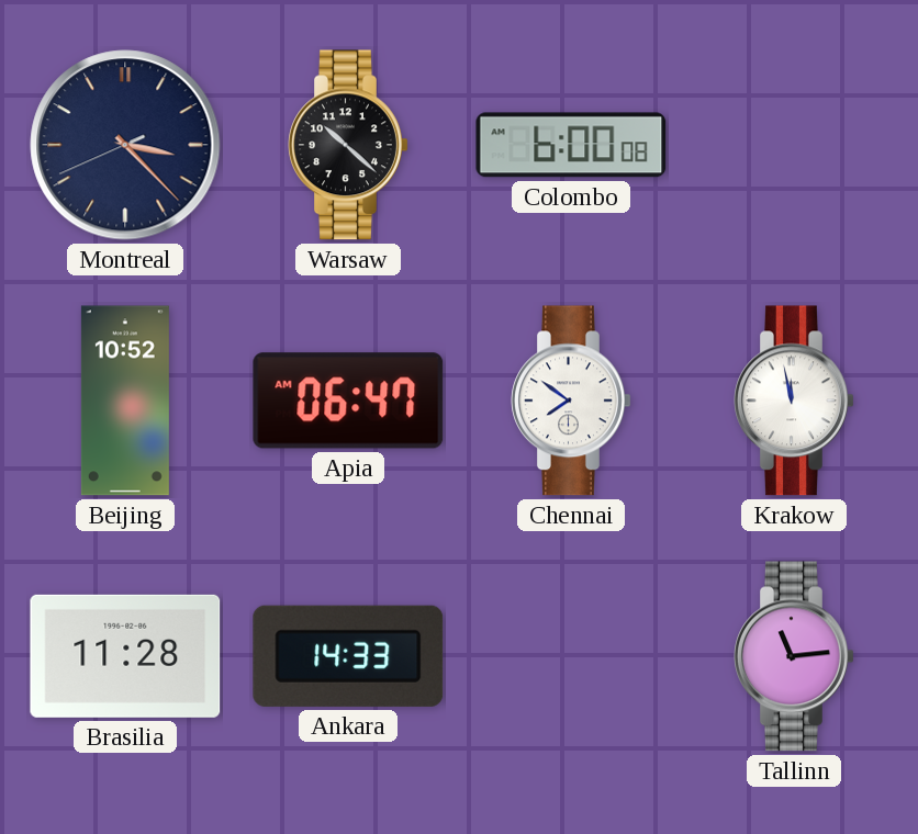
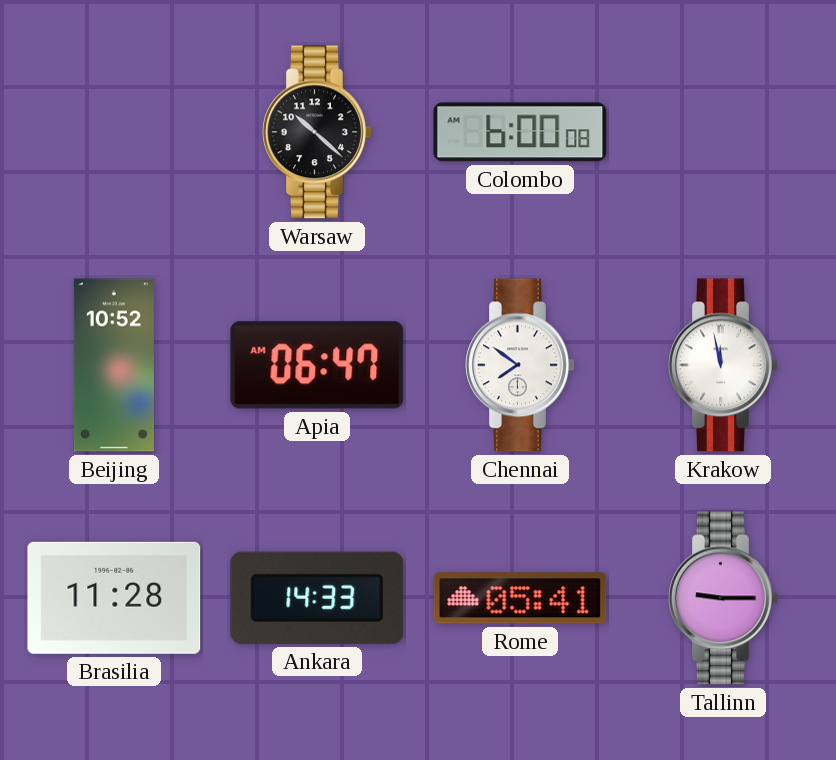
Montreal: 3:22 -> none (125, 145)
Rome: none -> 05:41 (520, 598)
Tallinn: 11:14 -> 9:15 (723, 598)
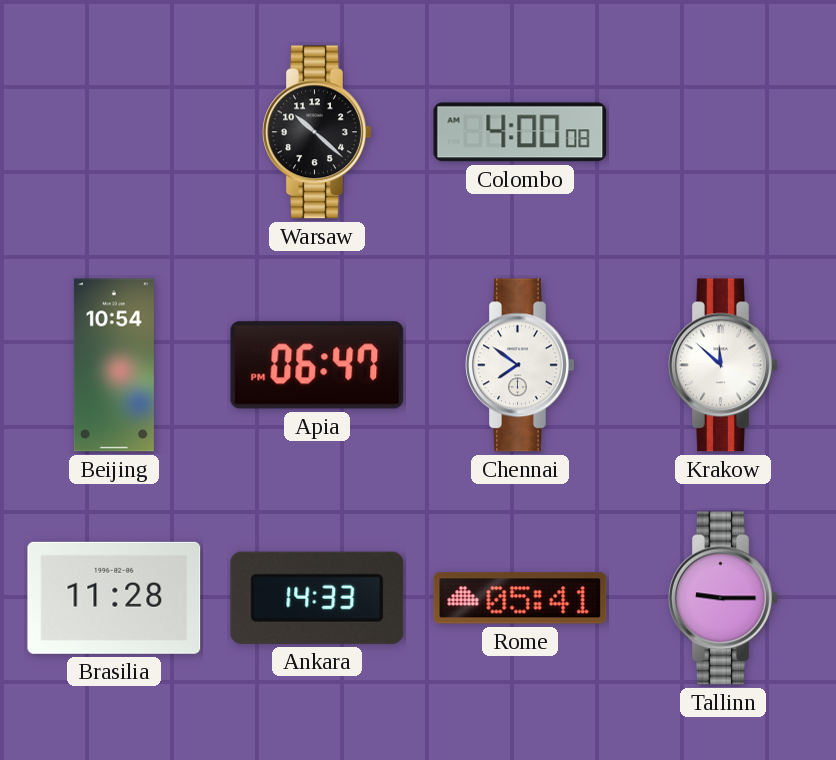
Colombo: 6:00 -> 4:00 (520, 132)
Beijing: 10:52 -> 10:54 (114, 365)
Apia: 06:47 AM -> 06:47 PM (317, 365)
Krakow: 11:58 -> 11:52 (723, 365)
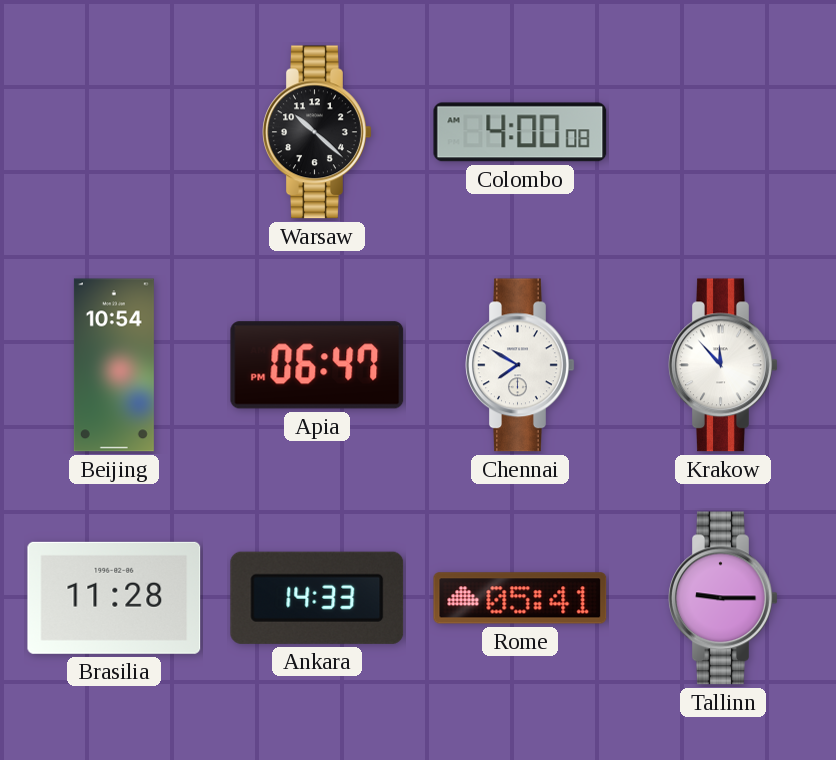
Chennai: 7:51 -> 7:50 (520, 365)
Krakow: 11:52 -> 11:53 (723, 365)
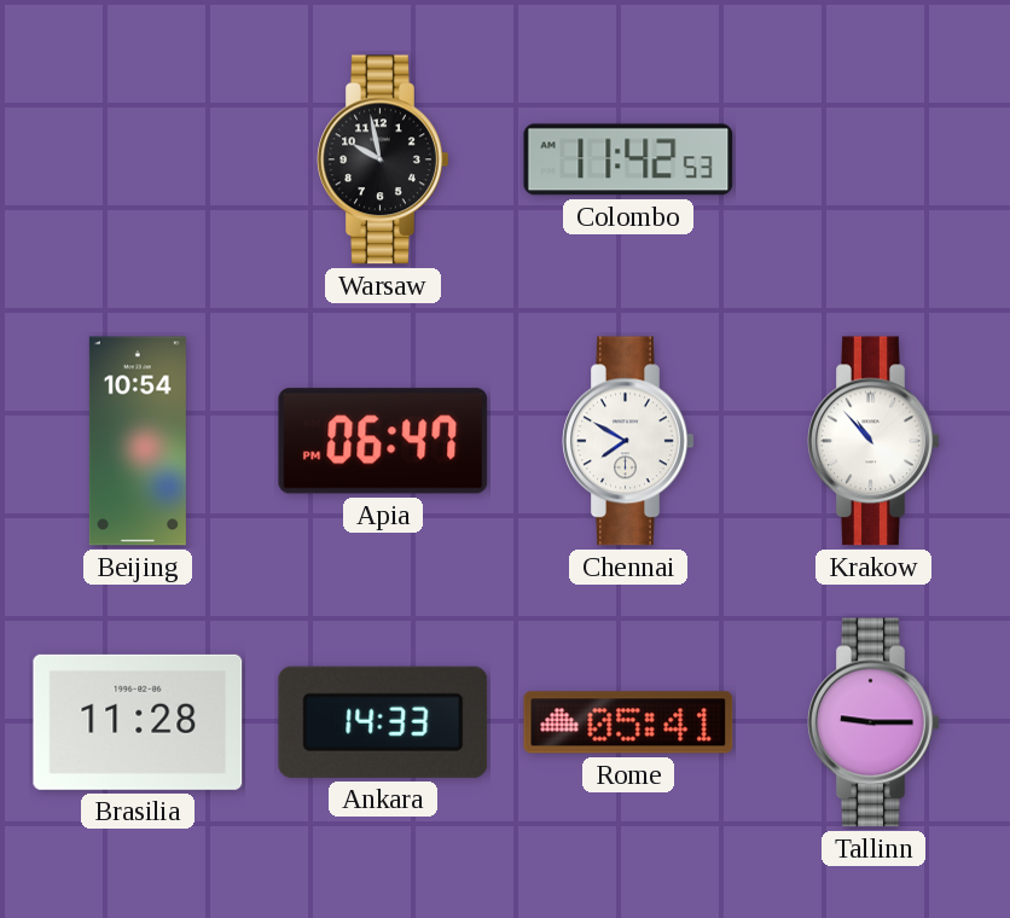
Warsaw: 10:22 -> 9:58 (383, 159)
Colombo: 4:00 -> 11:42 (628, 159)
Krakow: 11:53 -> 10:53 (873, 441)
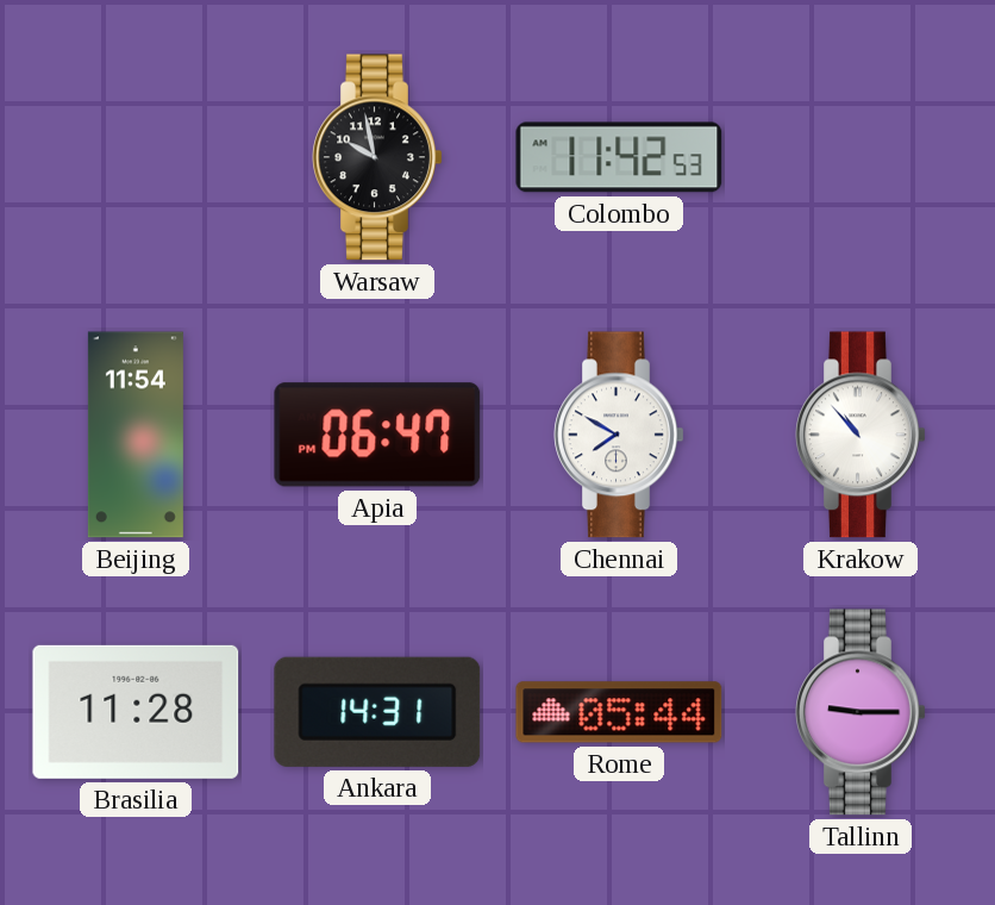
Beijing: 10:54 -> 11:54 (136, 435)
Ankara: 14:33 -> 14:31 (377, 712)
Rome: 05:41 -> 05:44 (619, 712)
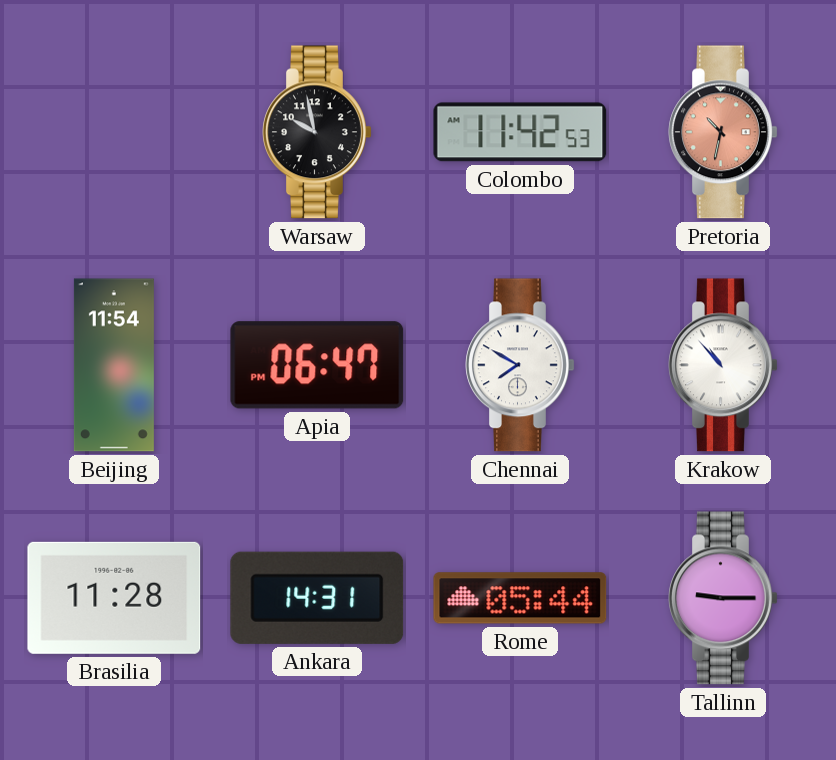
Pretoria: none -> 10:32 (723, 132)
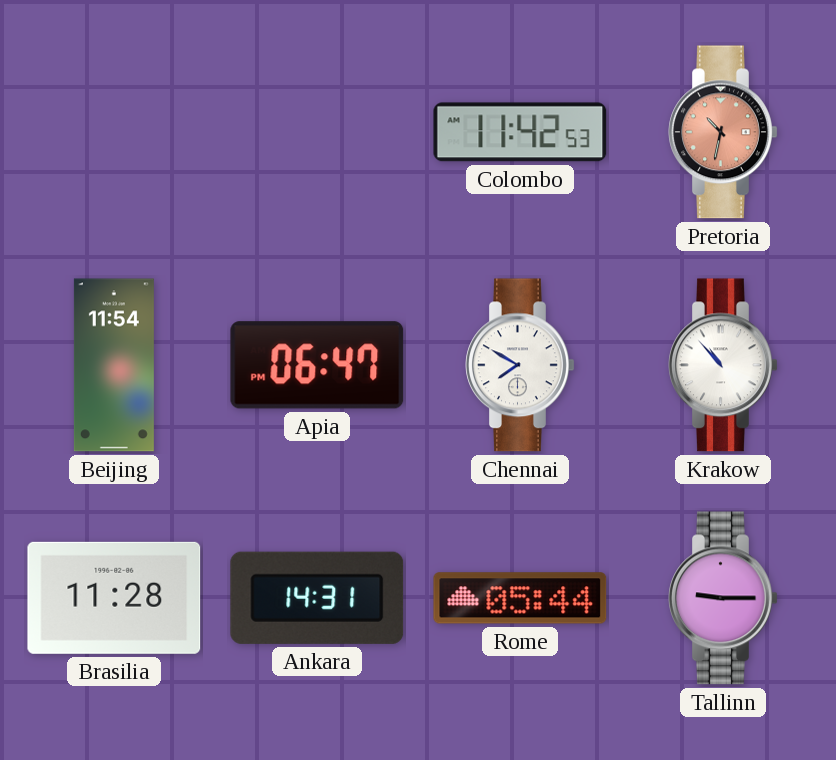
Warsaw: 9:58 -> none (317, 132)
